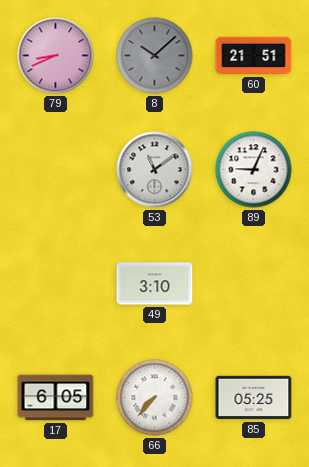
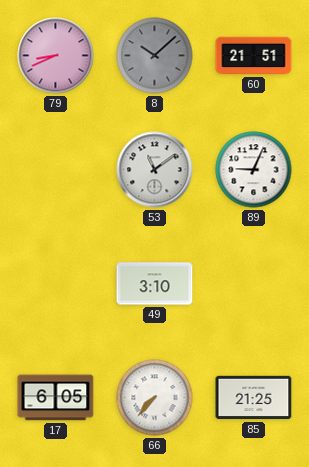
85: 05:25 -> 21:25 (254, 398)
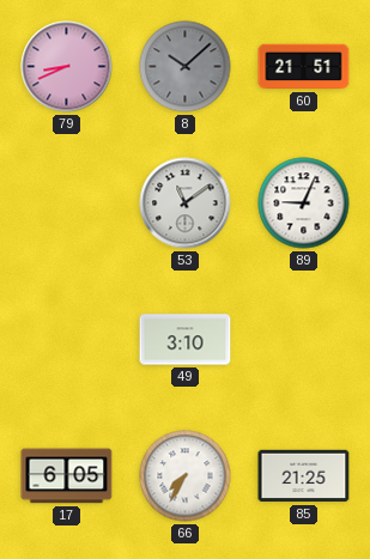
66: 7:37 -> 7:35 (186, 476)
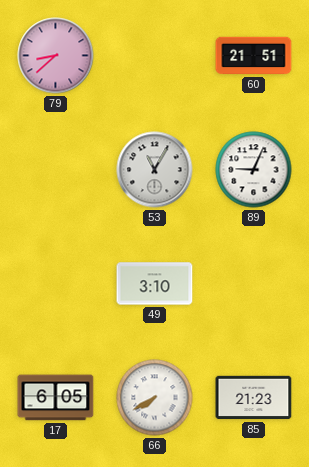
79: 8:41 -> 8:38 (56, 56)
8: 10:08 -> none (186, 67)
53: 11:09 -> 11:05 (155, 170)
66: 7:35 -> 7:40 (155, 398)
85: 21:25 -> 21:23 (254, 398)
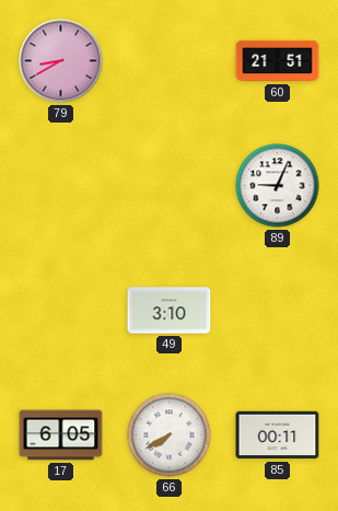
79: 8:38 -> 8:40 (61, 61)
53: 11:05 -> none (155, 170)
85: 21:23 -> 00:11 (278, 435)
